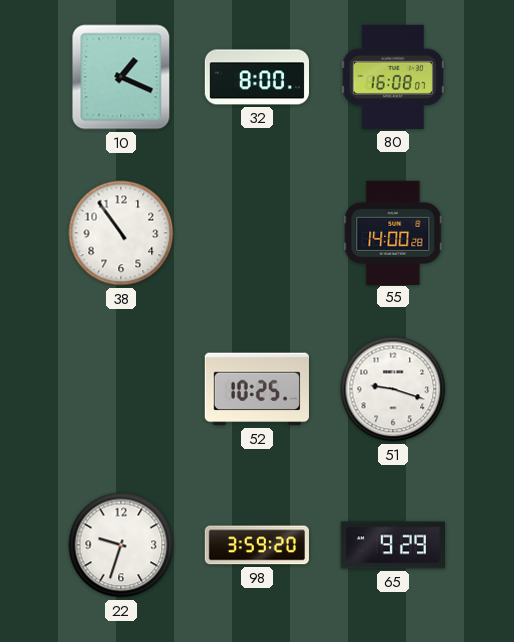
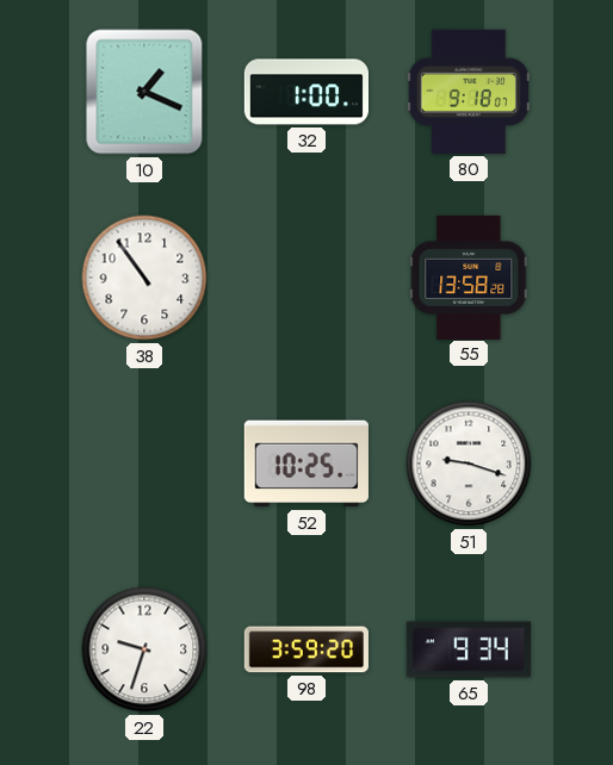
32: 8:00 -> 1:00 (305, 92)
80: 16:08 -> 9:18 (469, 92)
55: 14:00 -> 13:58 (469, 276)
65: 9:29 -> 9:34 (468, 649)
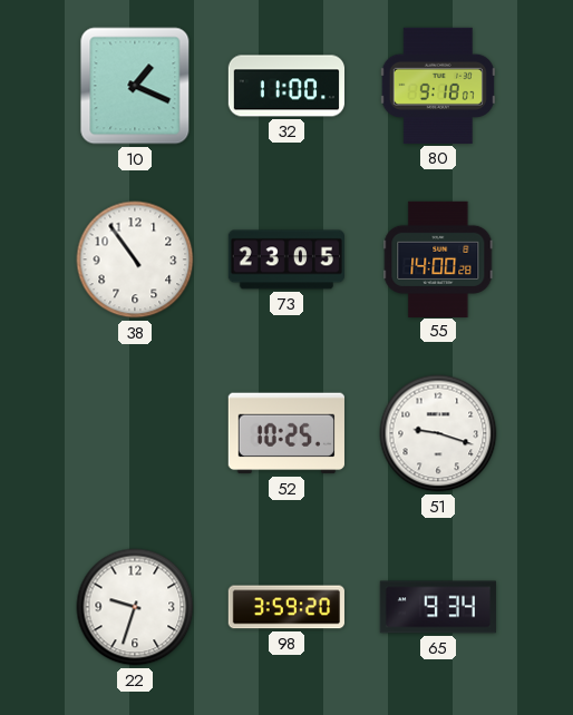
32: 1:00 -> 11:00 (285, 86)
73: none -> 23:05 (285, 259)
55: 13:58 -> 14:00 (438, 258)
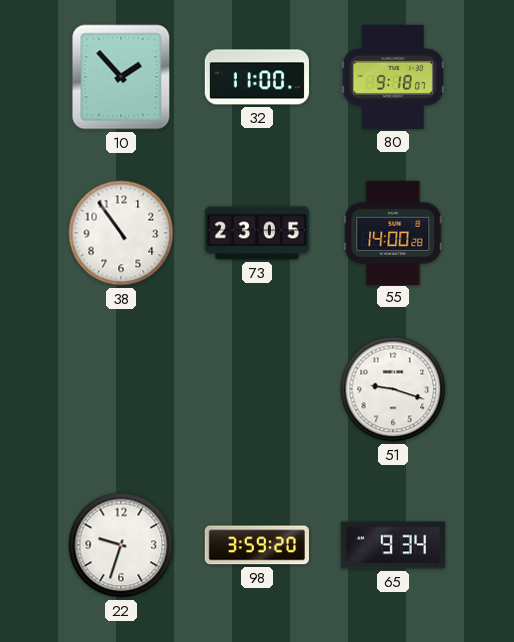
10: 1:19 -> 1:53 (121, 77)
52: 10:25 -> none (286, 433)
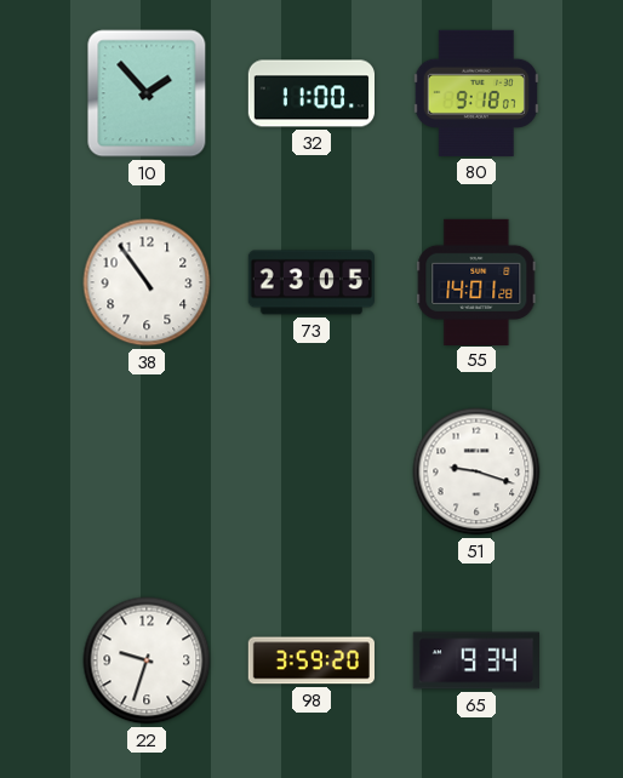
55: 14:00 -> 14:01 (476, 281)
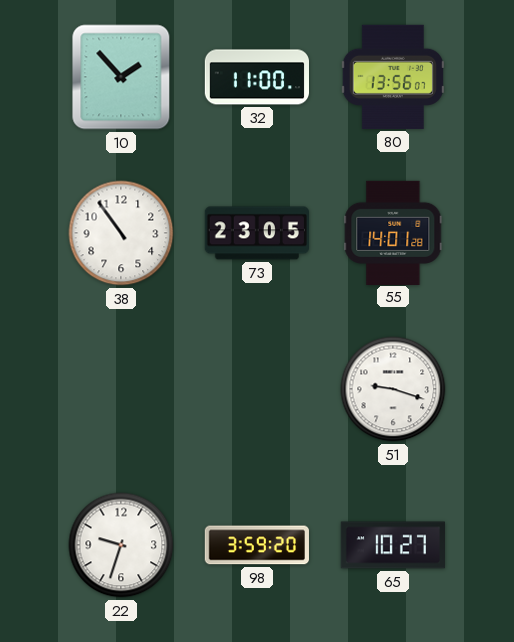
80: 9:18 -> 13:56 (393, 77)
65: 9:34 -> 10:27 (392, 545)
